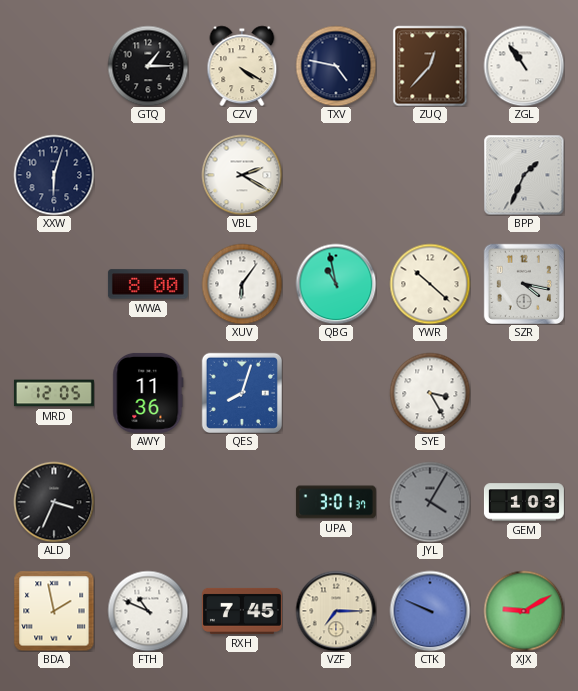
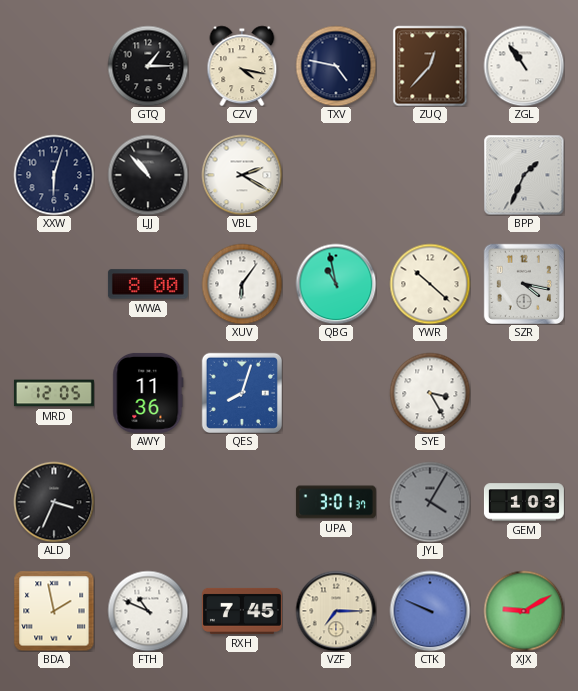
CZV: 4:20 -> 4:17 (242, 66)
LJJ: none -> 10:53 (148, 175)
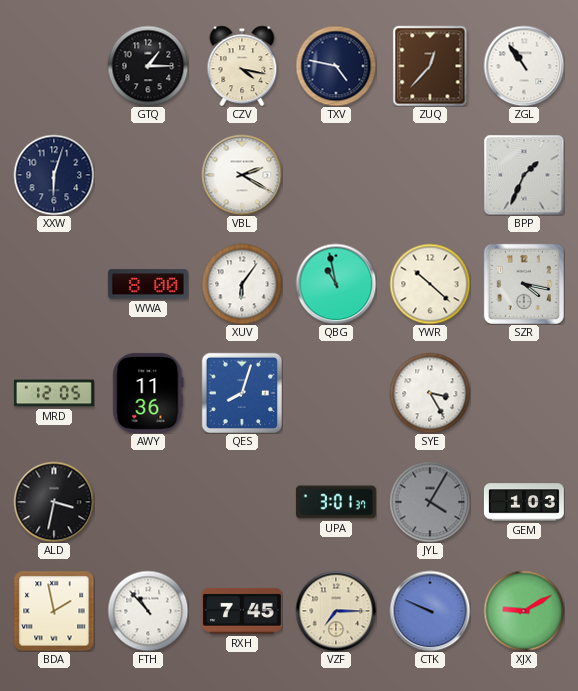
LJJ: 10:53 -> none (148, 175)
ALD: 3:34 -> 3:32 (54, 502)
FTH: 10:49 -> 10:53 (148, 611)
